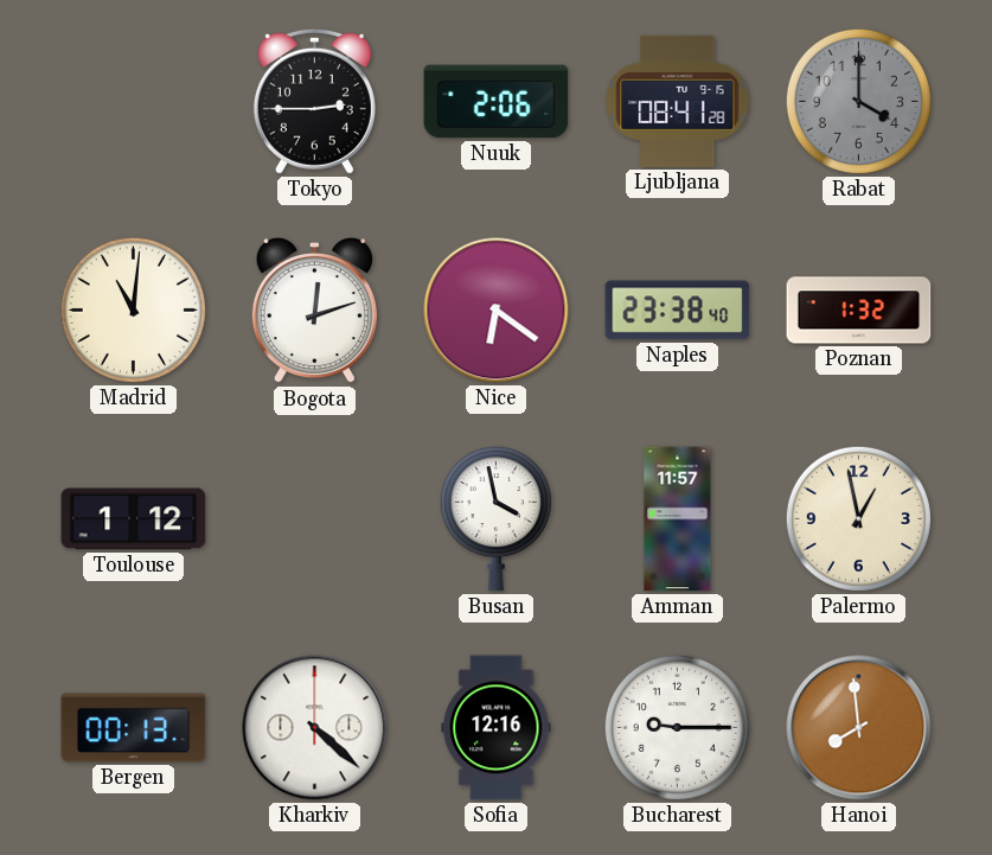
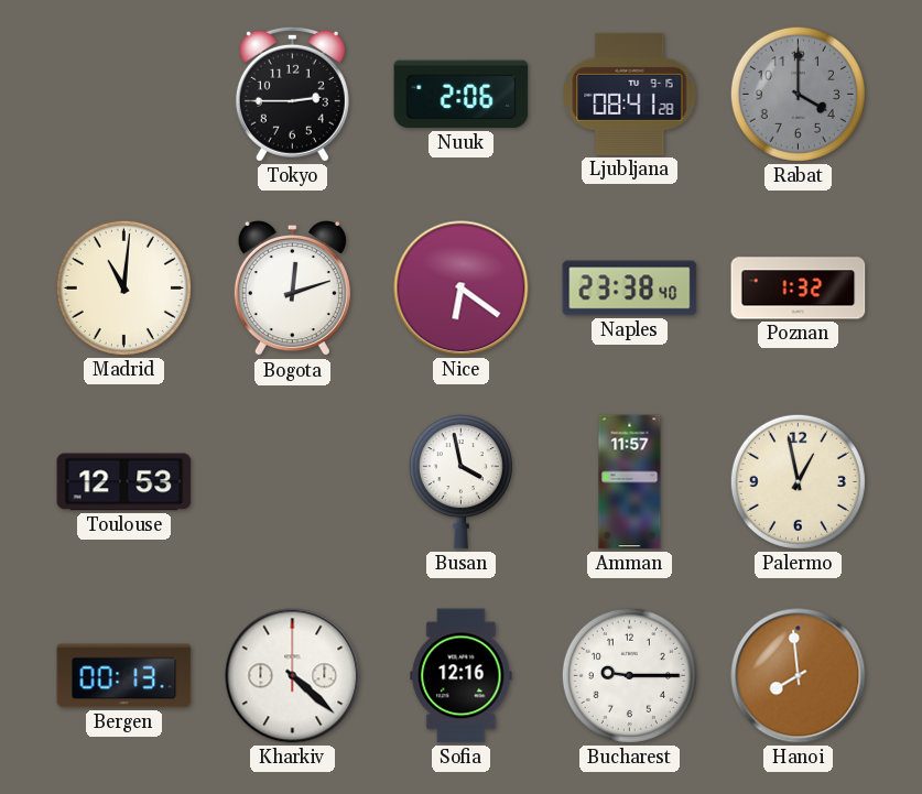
Toulouse: 1:12 -> 12:53 (124, 482)
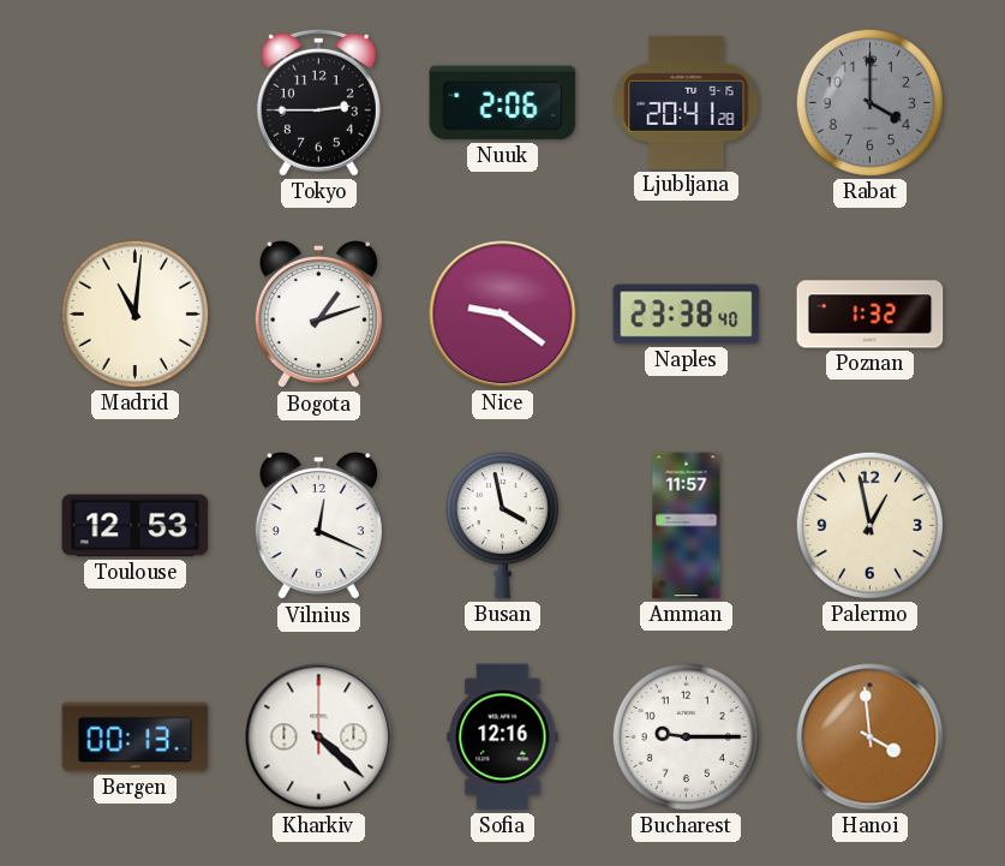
Ljubljana: 08:41 -> 20:41 (687, 102)
Bogota: 12:12 -> 1:12 (318, 315)
Nice: 6:21 -> 9:21 (503, 315)
Vilnius: none -> 12:19 (318, 526)
Hanoi: 7:59 -> 3:59 (871, 737)
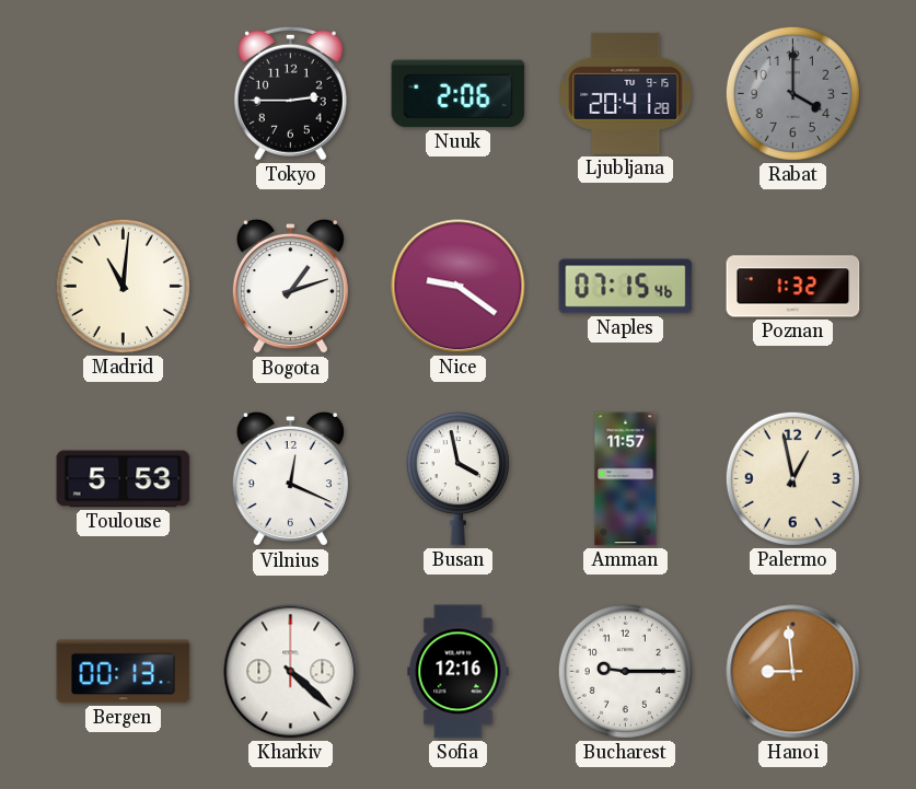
Naples: 23:38 -> 07:15 (626, 287)
Toulouse: 12:53 -> 5:53 (124, 479)
Hanoi: 3:59 -> 8:59 (793, 672)
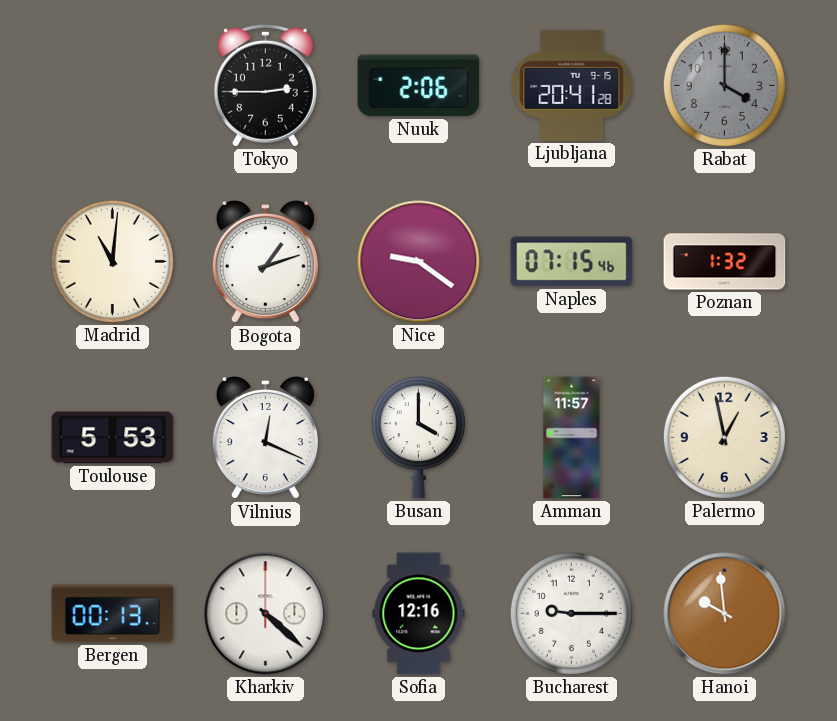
Busan: 3:58 -> 4:00 (418, 438)
Hanoi: 8:59 -> 9:59 (725, 614)
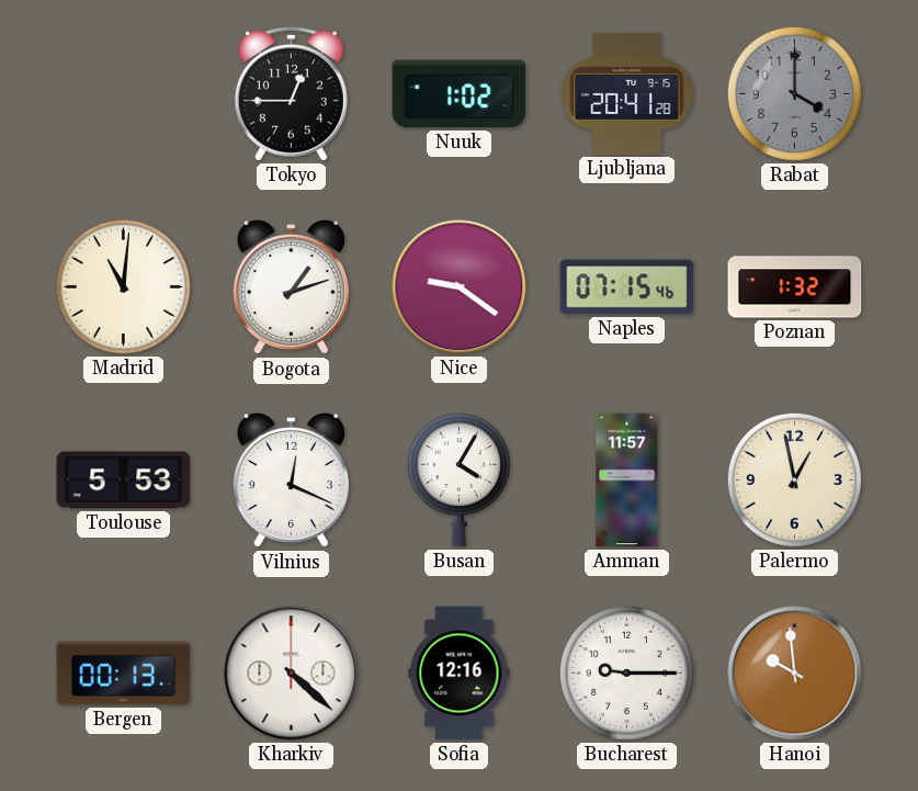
Tokyo: 2:45 -> 12:45 (291, 93)
Nuuk: 2:06 -> 1:02 (460, 94)
Busan: 4:00 -> 4:05 (458, 481)
